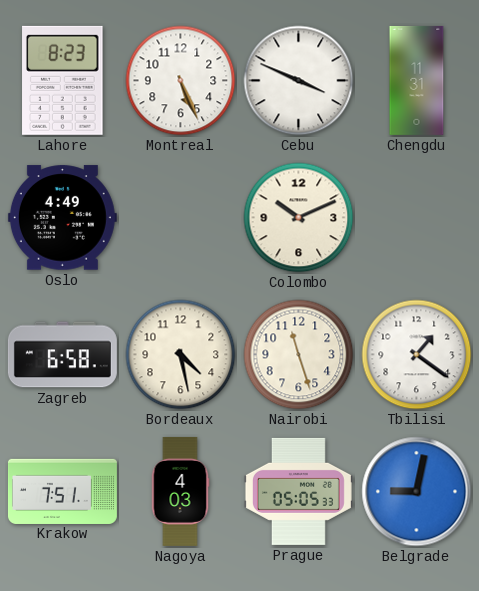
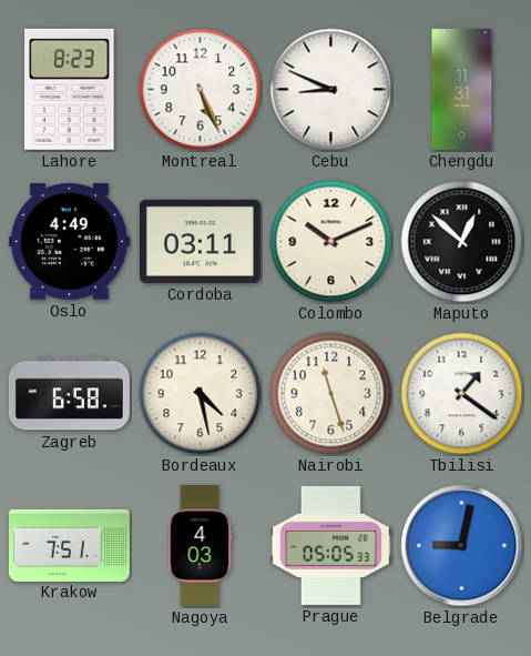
Cebu: 3:49 -> 8:49 (331, 90)
Cordoba: none -> 03:11 (200, 241)
Maputo: none -> 12:52 (462, 242)
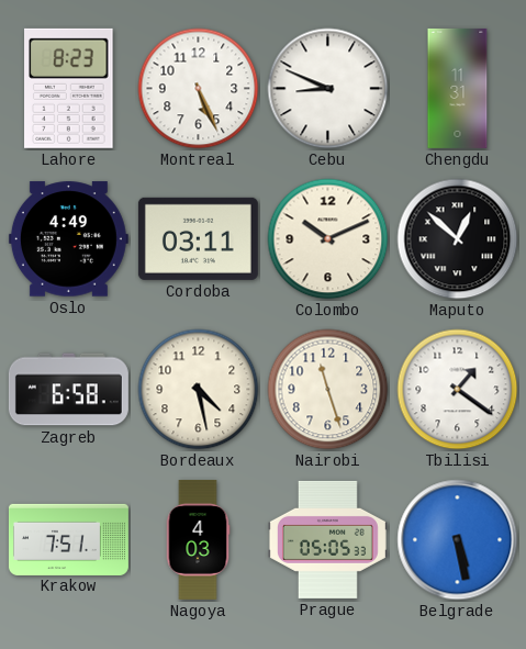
Belgrade: 9:02 -> 5:28 (458, 540)
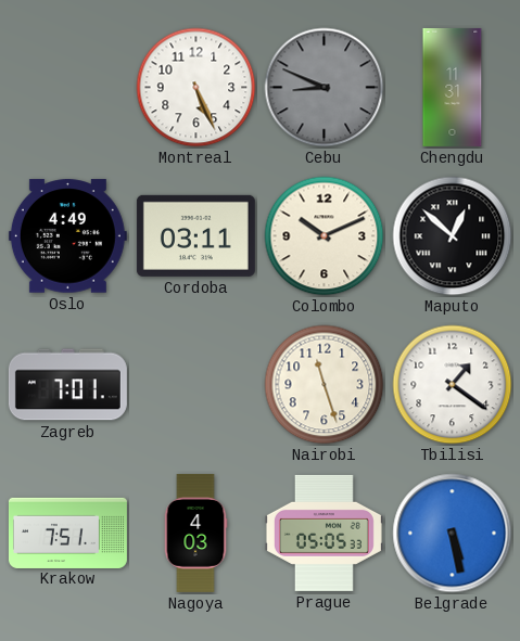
Lahore: 8:23 -> none (69, 88)
Cebu dial: white -> grey (325, 88)
Zagreb: 6:58 -> 7:01 (67, 385)
Bordeaux: 4:28 -> none (199, 390)
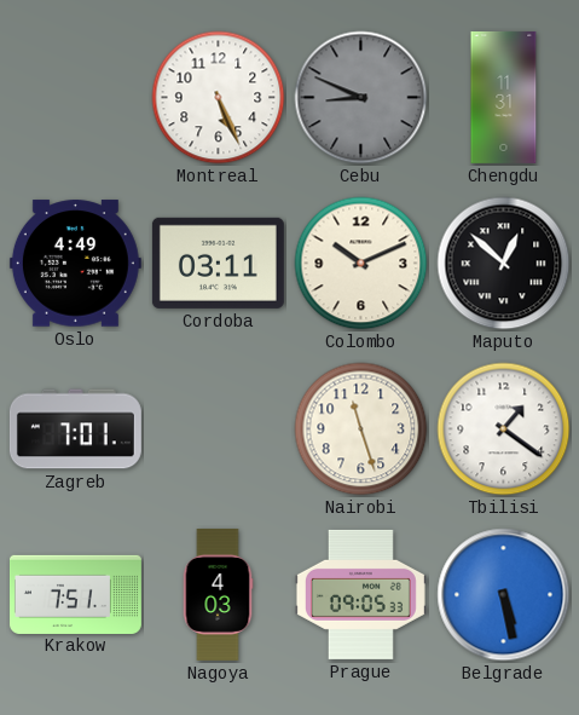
Prague: 05:05 -> 09:05 (360, 594)
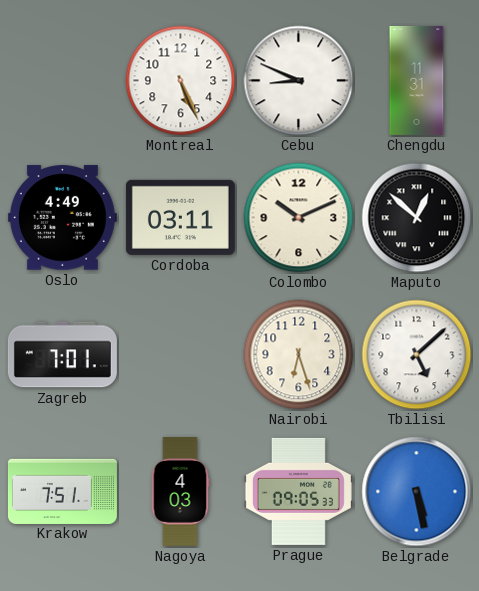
Cebu dial: grey -> white (299, 81)
Nairobi: 11:27 -> 6:27 (299, 355)
Tbilisi: 1:21 -> 5:08 (417, 355)
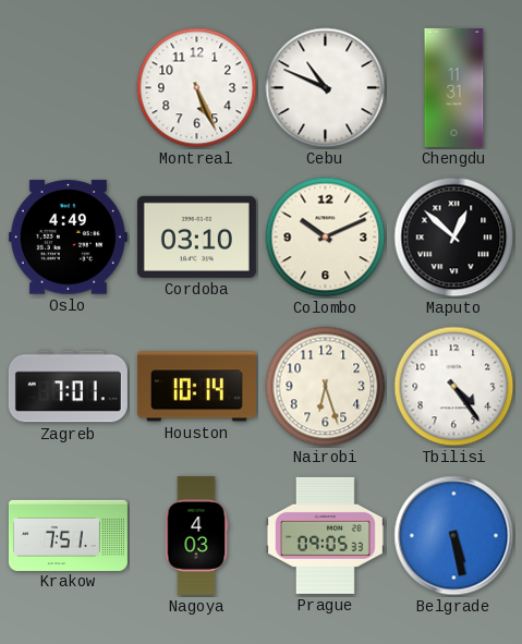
Cebu: 8:49 -> 10:49 (326, 88)
Cordoba: 03:11 -> 03:10 (196, 236)
Houston: none -> 10:14 (196, 387)
Tbilisi: 5:08 -> 4:24 (454, 387)
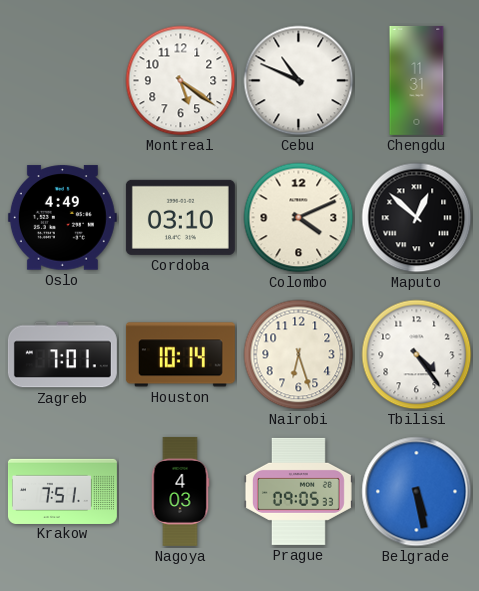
Montreal: 5:26 -> 5:21 (181, 81)
Colombo: 10:11 -> 4:11 (299, 218)
